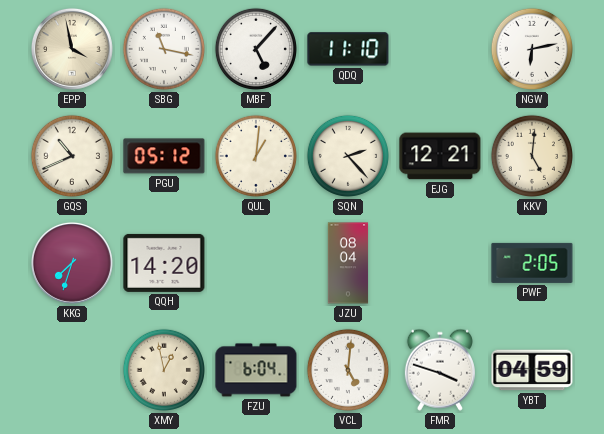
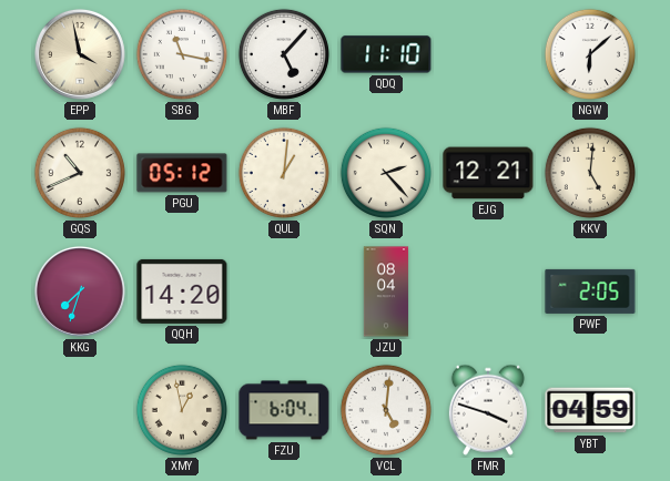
NGW: 6:13 -> 6:08 (590, 54)
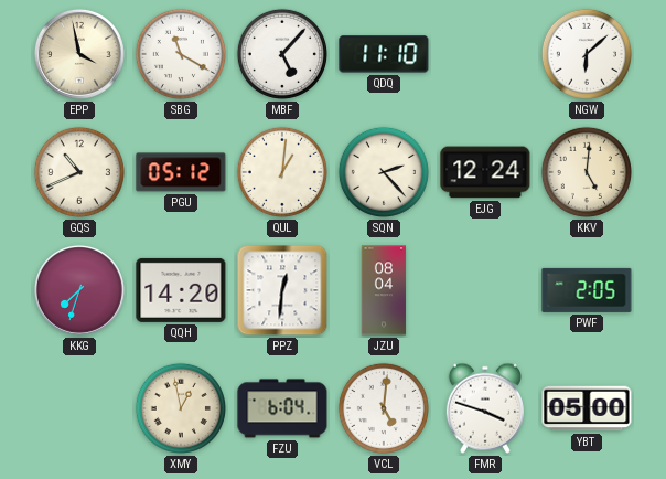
SBG: 11:17 -> 11:20 (181, 54)
EJG: 12:21 -> 12:24 (485, 172)
PPZ: none -> 12:31 (282, 290)
YBT: 04:59 -> 05:00 (587, 408)
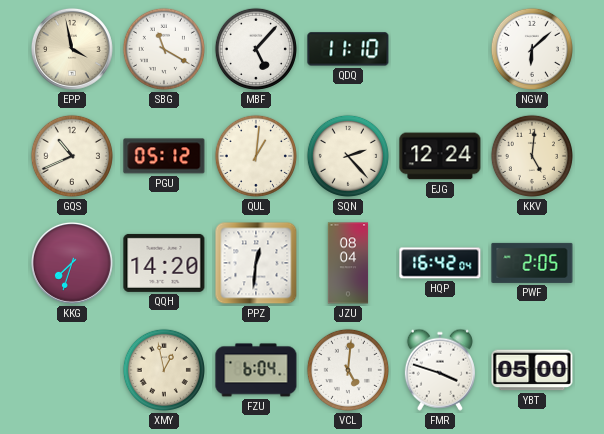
HQP: none -> 16:42 (440, 263)
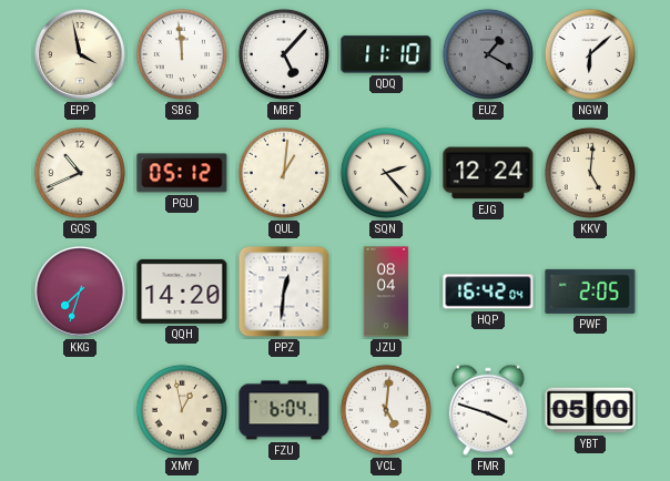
SBG: 11:20 -> 11:59 (182, 54)
EUZ: none -> 1:20 (488, 54)
